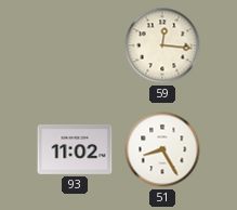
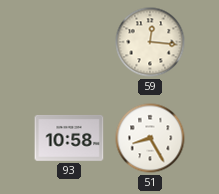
93: 11:02 -> 10:58 (69, 138)
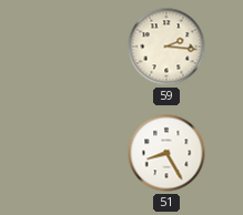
59: 12:16 -> 2:16 (166, 47)
93: 10:58 -> none (69, 138)
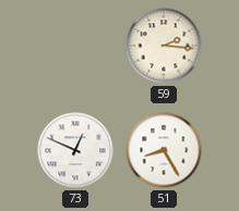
73: none -> 12:49 (75, 150)
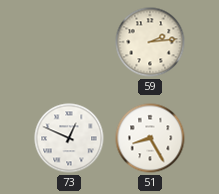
59: 2:16 -> 2:14 (150, 42)
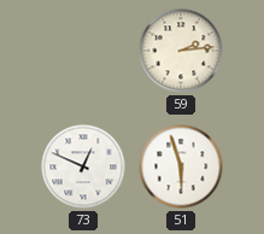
51: 8:25 -> 5:57 (181, 166)
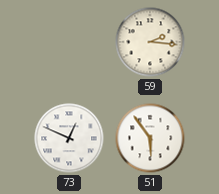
59: 2:14 -> 2:16 (150, 42)
51: 5:57 -> 5:54 (150, 138)
